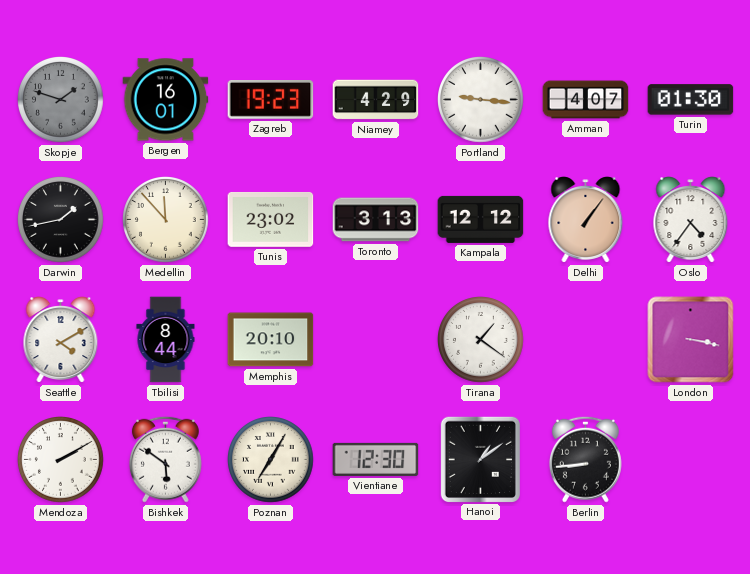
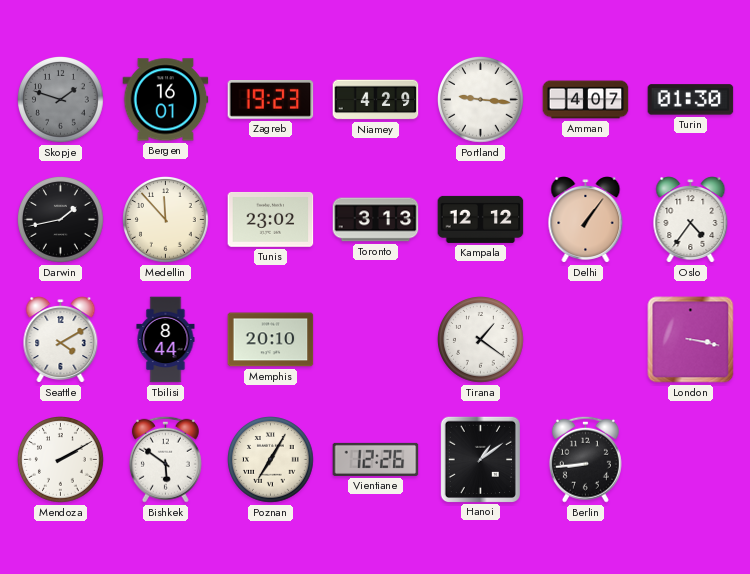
Vientiane: 12:30 -> 12:26 (376, 459)
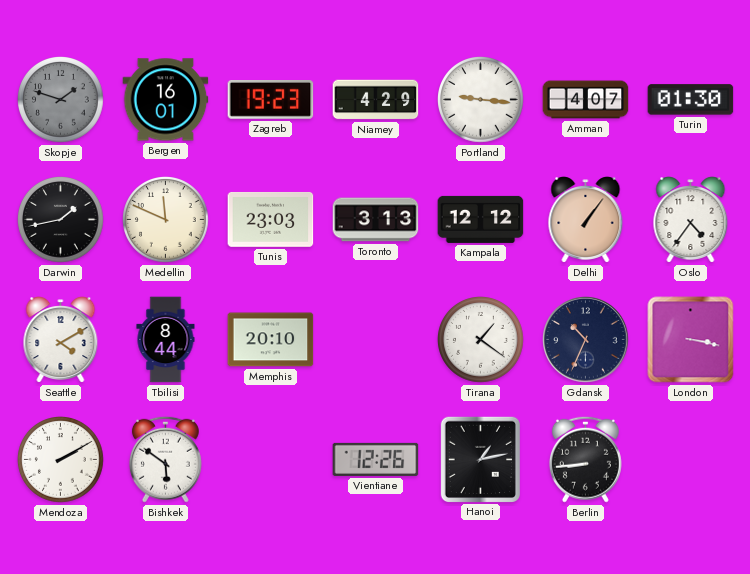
Medellin: 11:53 -> 11:49 (166, 220)
Tunis: 23:02 -> 23:03 (271, 220)
Gdansk: none -> 10:34 (586, 340)
Poznan: 7:05 -> none (271, 460)
Hanoi: 1:09 -> 1:13 (480, 459)
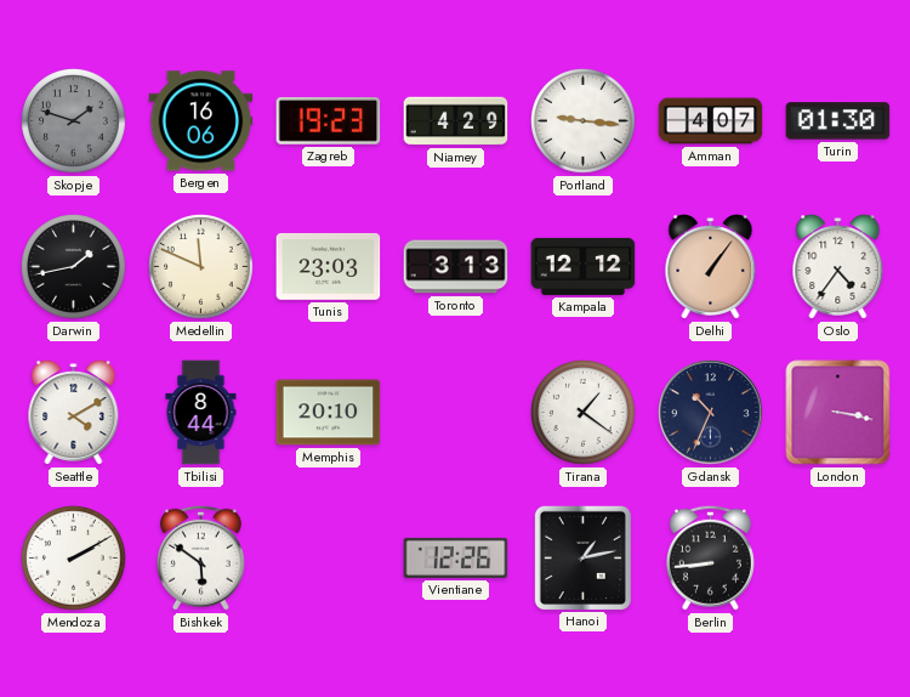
Bergen: 16:01 -> 16:06 (201, 121)
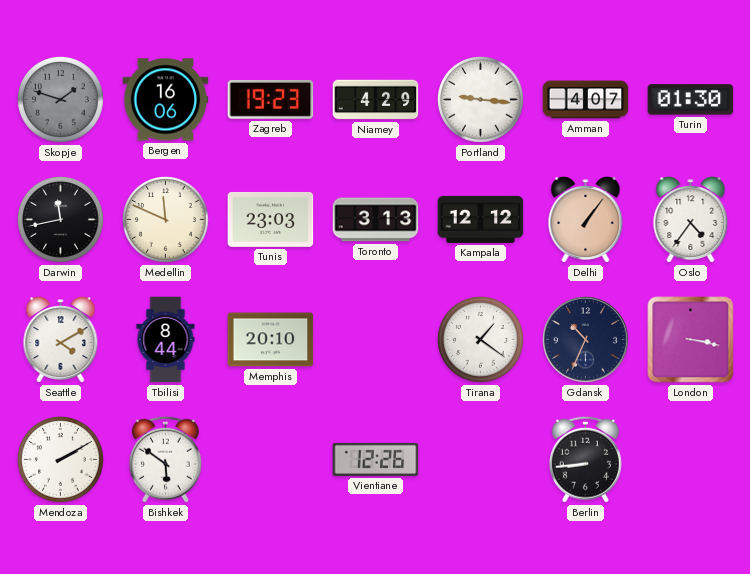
Darwin: 1:43 -> 11:43 (61, 220)
Hanoi: 1:13 -> none (582, 557)
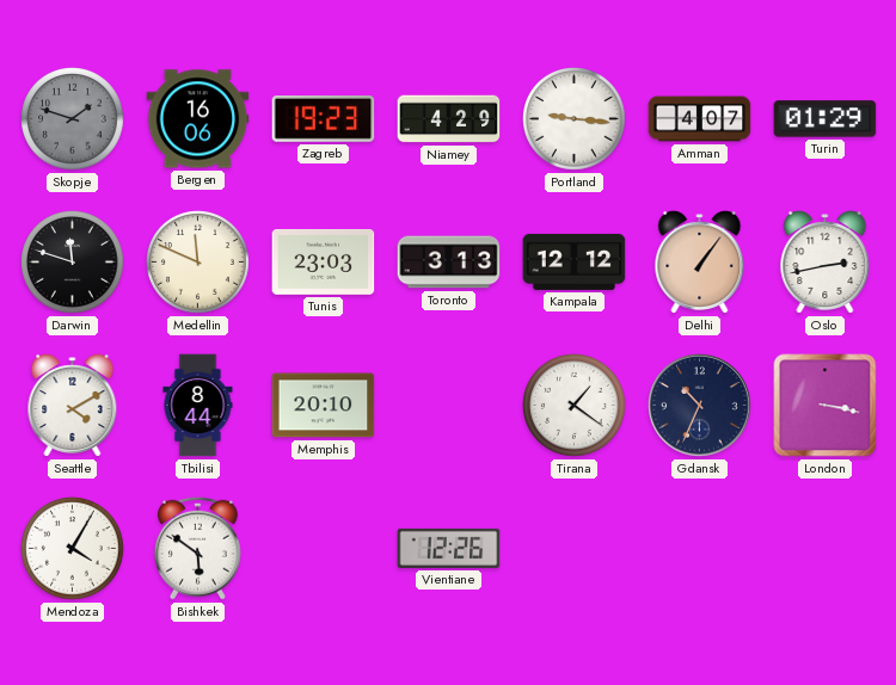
Turin: 01:30 -> 01:29 (826, 119)
Darwin: 11:43 -> 11:48 (73, 263)
Oslo: 4:36 -> 2:43 (826, 263)
Mendoza: 2:10 -> 4:05 (73, 549)
Berlin: 8:44 -> none (585, 459)
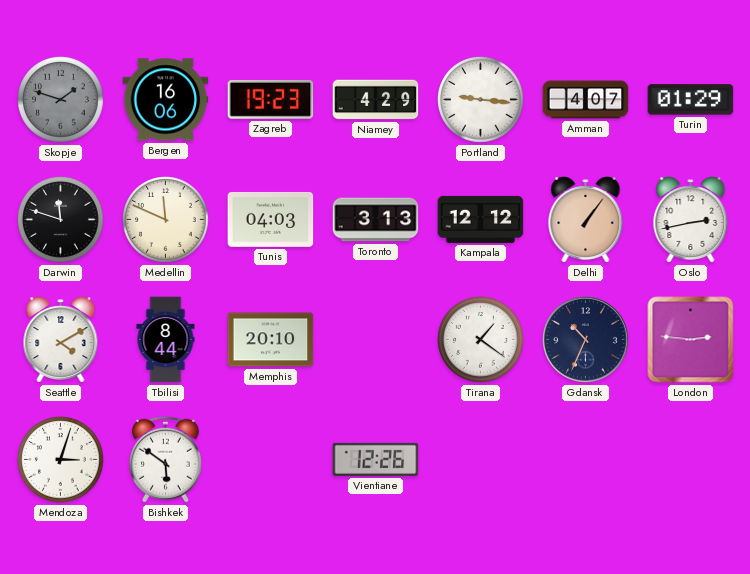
Tunis: 23:03 -> 04:03 (271, 220)
London: 3:17 -> 2:46 (691, 340)
Mendoza: 4:05 -> 3:03 (61, 460)
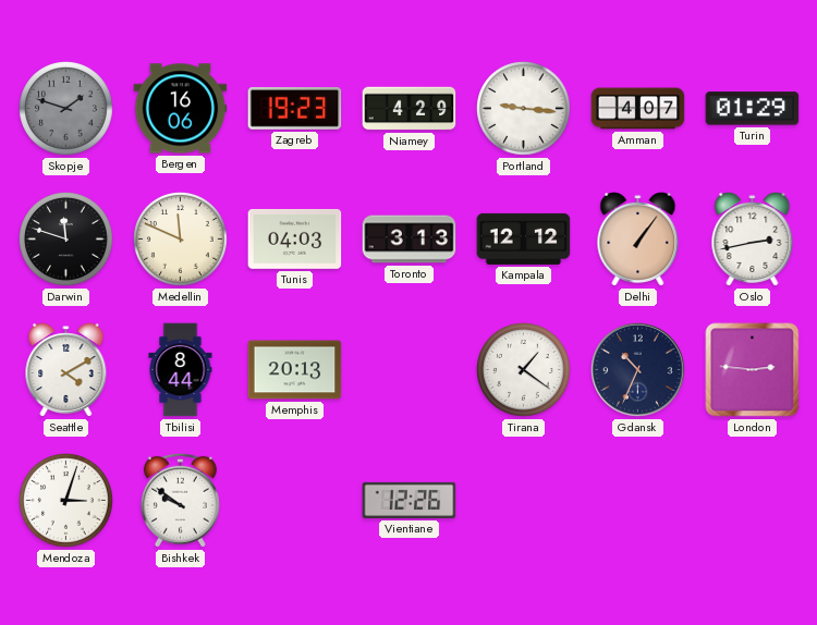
Memphis: 20:10 -> 20:13 (295, 370)
Bishkek: 5:51 -> 9:51 (180, 500)
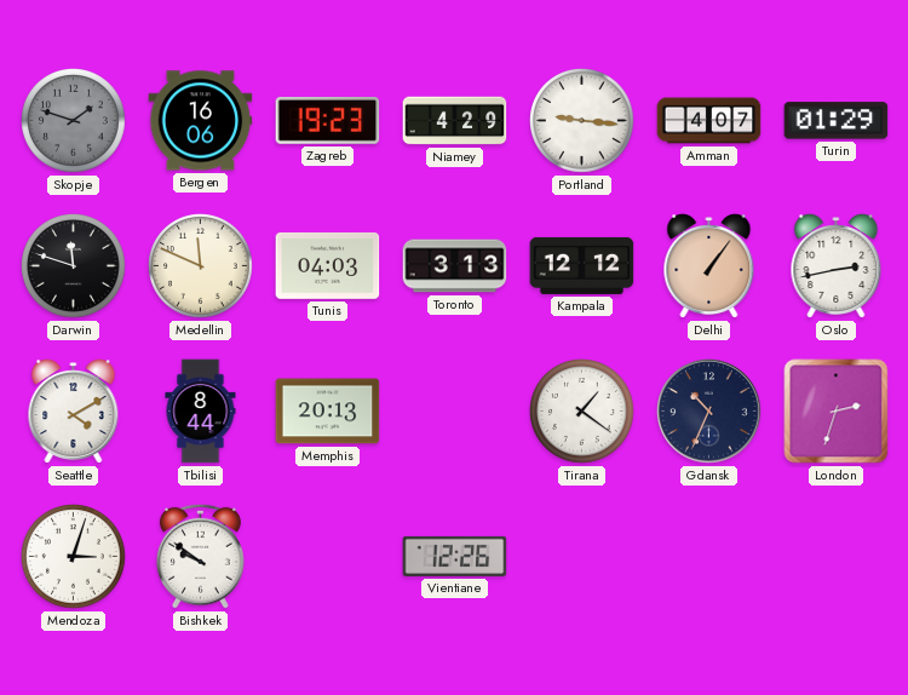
London: 2:46 -> 2:33 (837, 412)
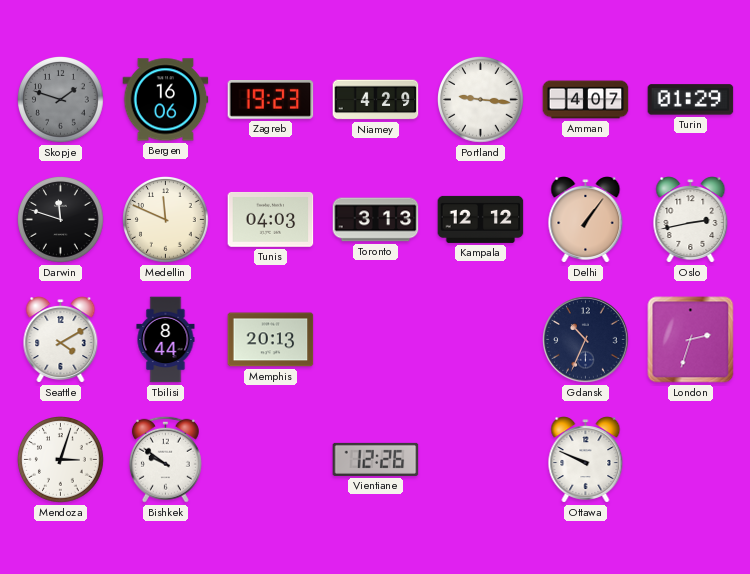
Tirana: 1:21 -> none (582, 412)
Ottawa: none -> 9:49 (586, 460)
